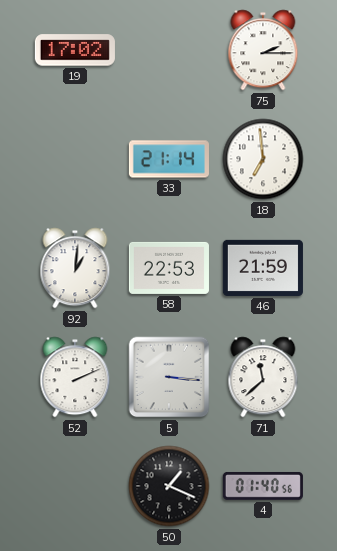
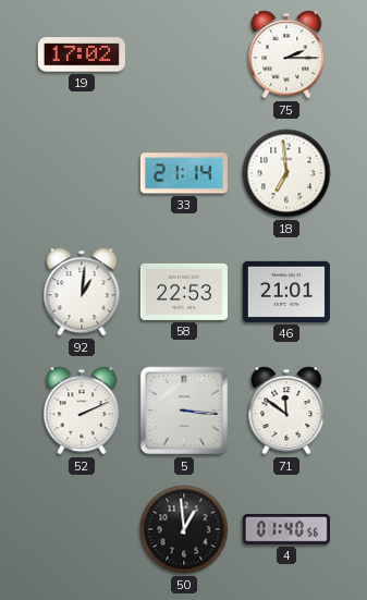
46: 21:59 -> 21:01 (286, 292)
71: 11:38 -> 11:51 (286, 411)
50: 1:19 -> 12:59 (184, 529)
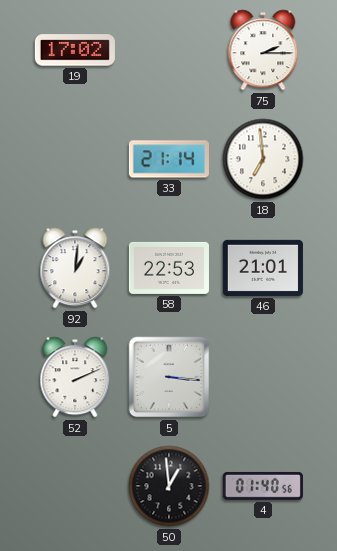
71: 11:51 -> none (286, 411)
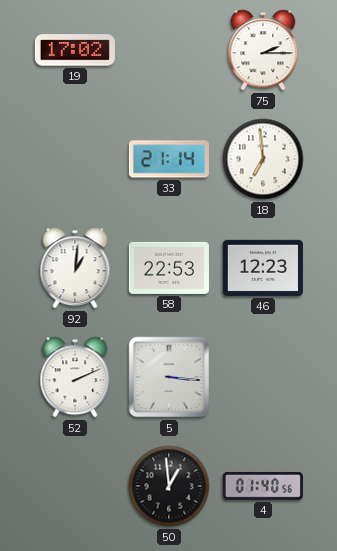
46: 21:01 -> 12:23 (263, 268)
